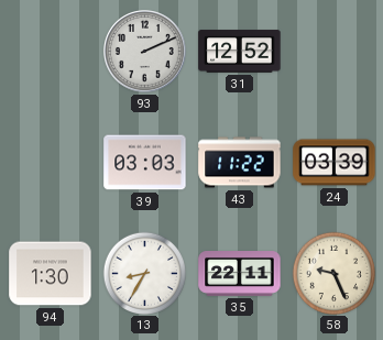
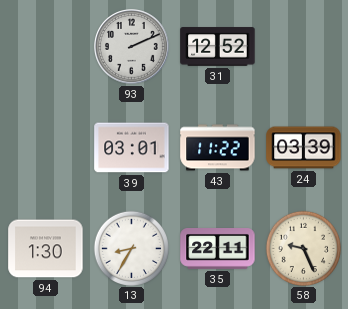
39: 03:03 -> 03:01 (132, 148)
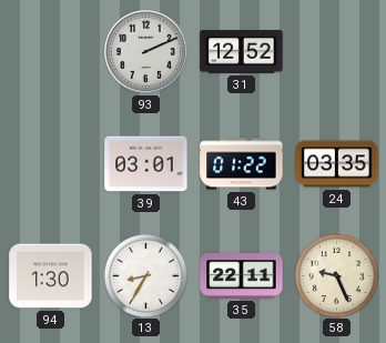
43: 11:22 -> 01:22 (242, 164)
24: 03:39 -> 03:35 (337, 164)
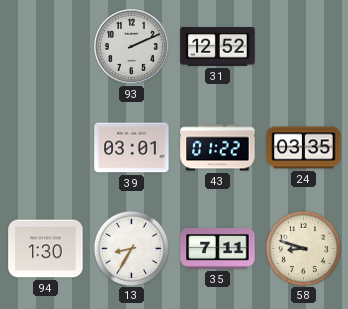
35: 22:11 -> 7:11 (218, 249)
58: 9:26 -> 8:48 (303, 248)
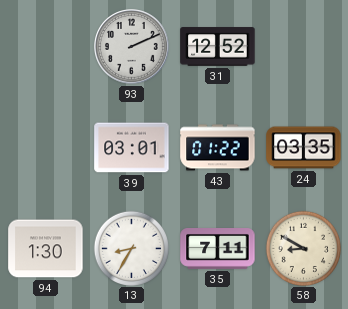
58: 8:48 -> 8:50 (303, 248)
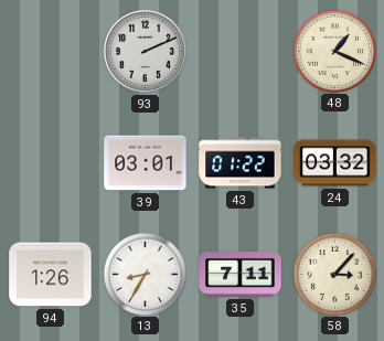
31: 12:52 -> none (218, 47)
48: none -> 1:19 (334, 51)
24: 03:35 -> 03:32 (335, 163)
94: 1:30 -> 1:26 (51, 275)
58: 8:50 -> 3:07 (334, 274)
